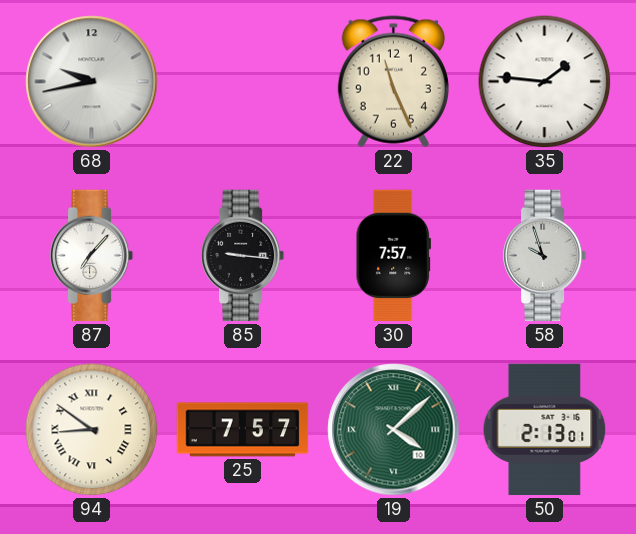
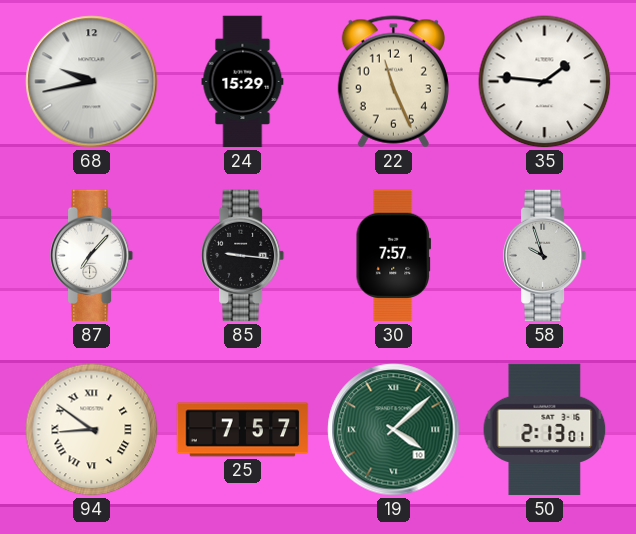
24: none -> 15:29 (243, 82)
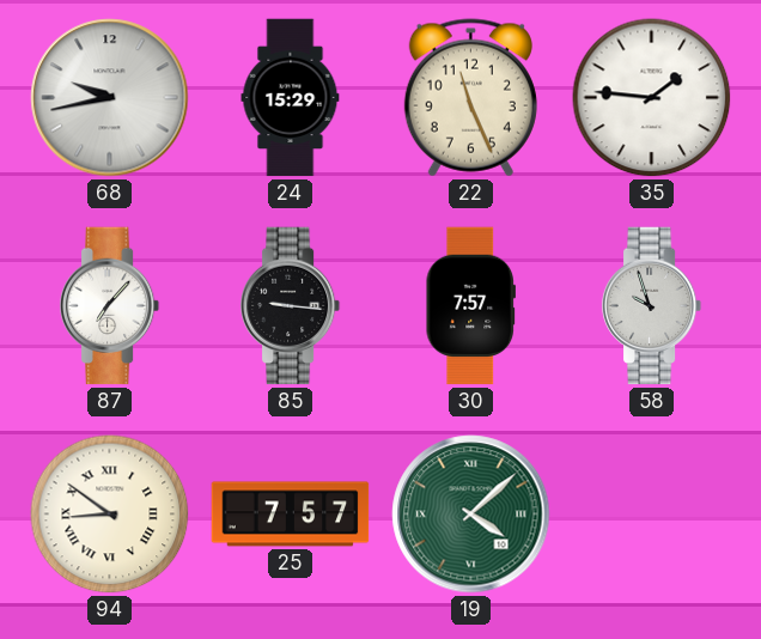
50: 2:13 -> none (545, 430)
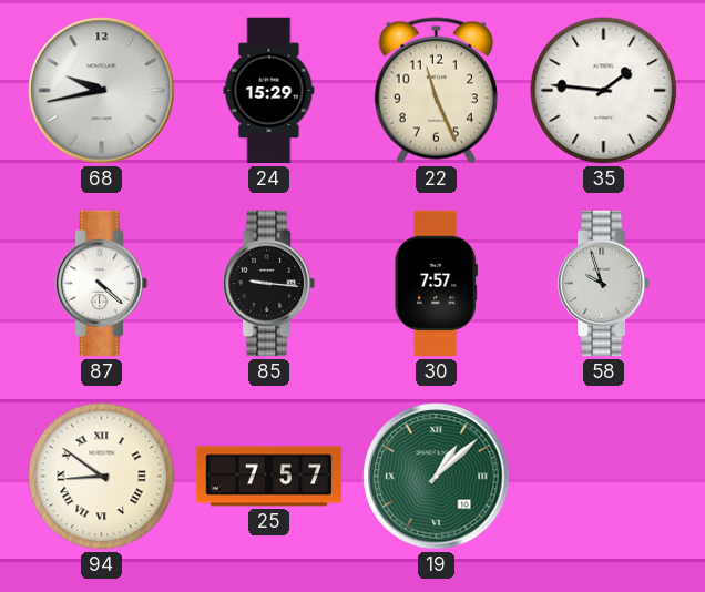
87: 7:07 -> 4:22 (102, 284)
19: 4:08 -> 1:08 (437, 477)
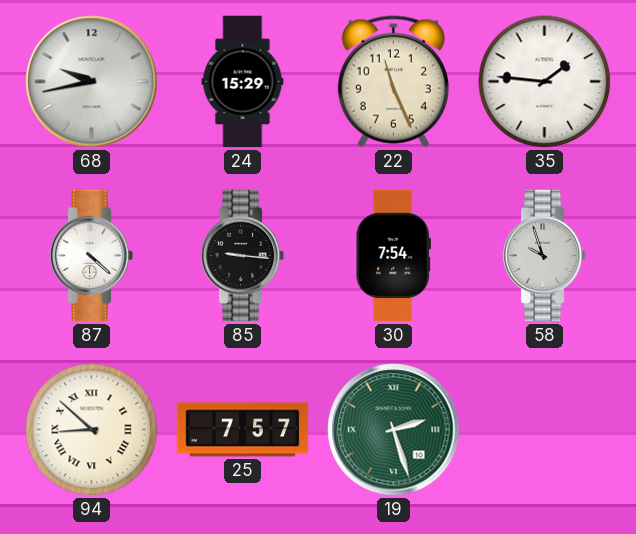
30: 7:57 -> 7:54 (393, 256)
94: 8:51 -> 8:52 (92, 430)
19: 1:08 -> 2:27 (394, 430)
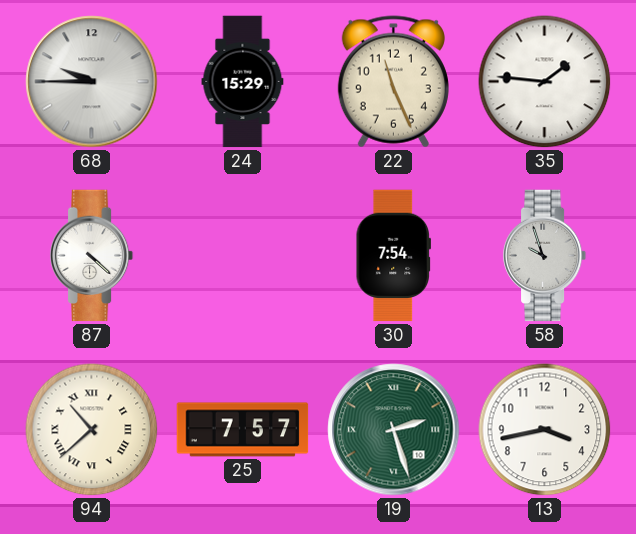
68: 9:43 -> 9:45 (92, 82)
85: 9:16 -> none (243, 256)
94: 8:52 -> 10:38 (92, 430)
13: none -> 3:43 (545, 430)
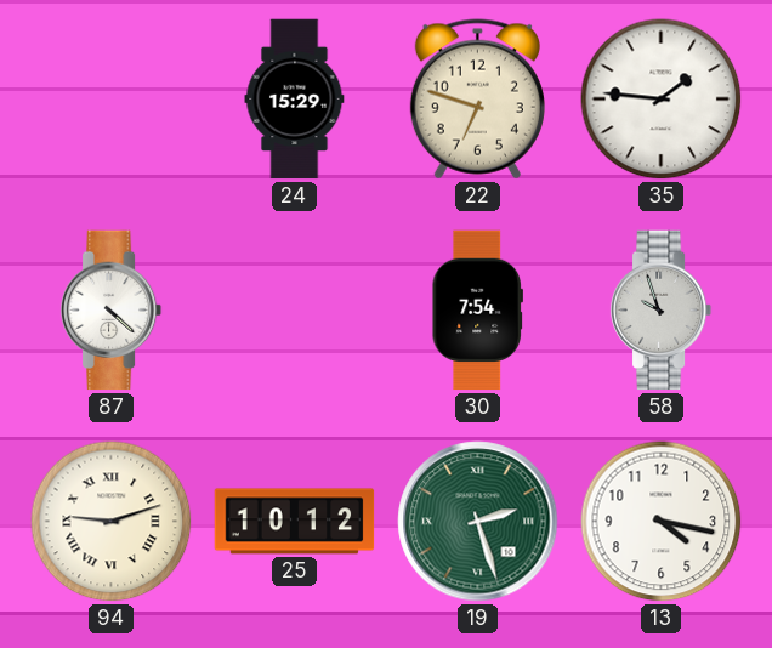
68: 9:45 -> none (92, 82)
22: 11:26 -> 6:48 (477, 100)
94: 10:38 -> 9:12 (112, 522)
25: 7:57 -> 10:12 (295, 522)
13: 3:43 -> 4:17 (662, 522)
